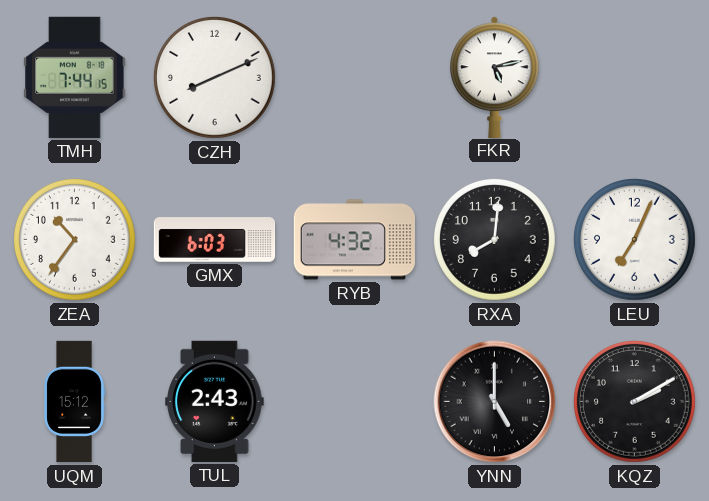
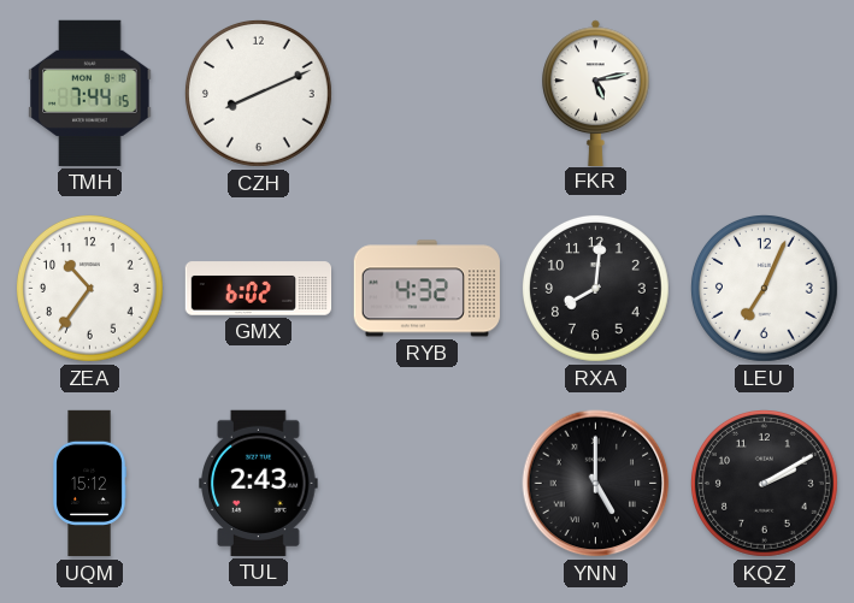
GMX: 6:03 -> 6:02 (259, 289)
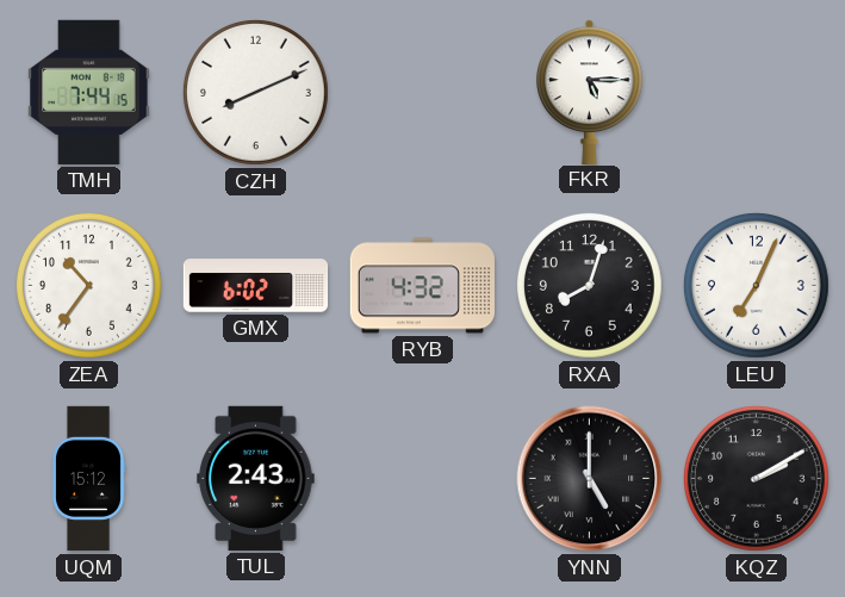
FKR: 5:13 -> 5:15 (590, 92)
RXA: 8:01 -> 8:03 (590, 286)
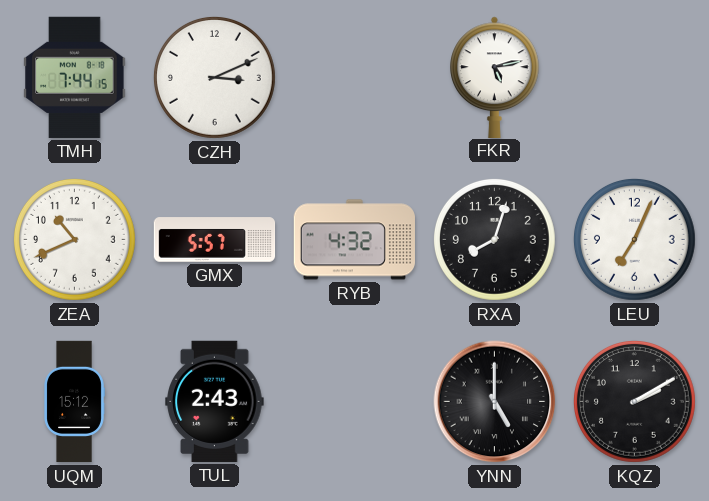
CZH: 8:11 -> 3:11 (215, 78)
FKR: 5:15 -> 5:13 (495, 77)
ZEA: 10:36 -> 10:41 (75, 240)
GMX: 6:02 -> 5:57 (215, 240)
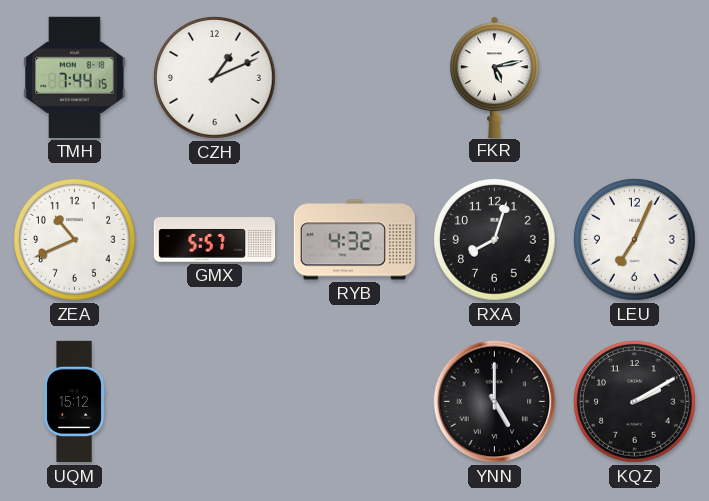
CZH: 3:11 -> 1:11 (215, 78)
TUL: 2:43 -> none (215, 401)
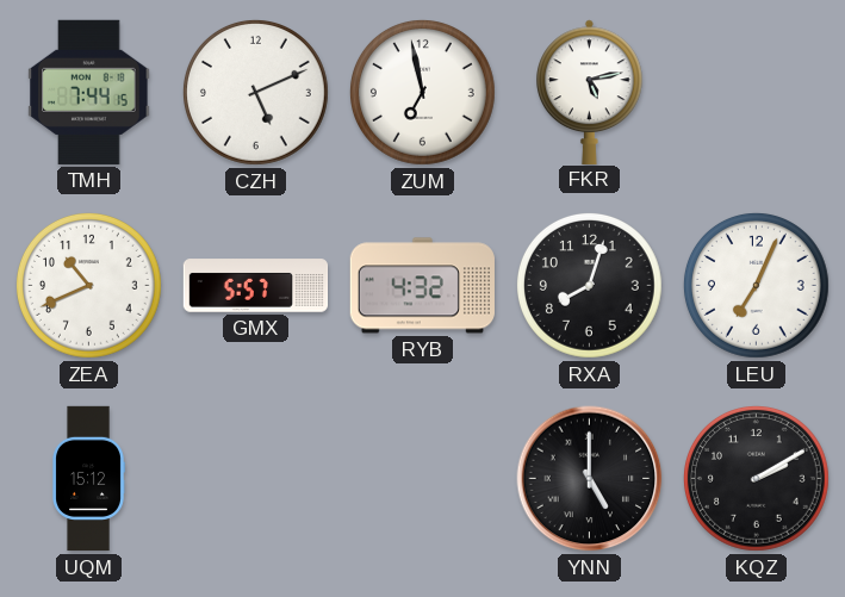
CZH: 1:11 -> 5:11 (256, 93)
ZUM: none -> 6:58 (423, 93)
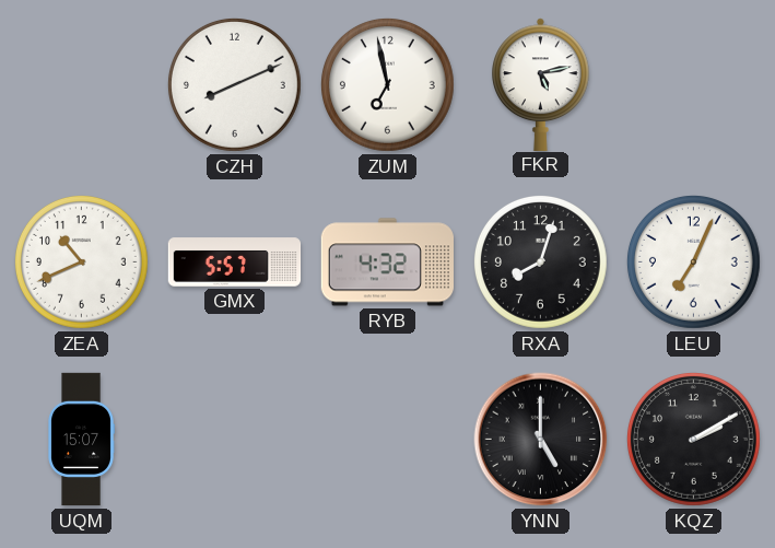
TMH: 7:44 -> none (89, 92)
CZH: 5:11 -> 8:11 (235, 85)
UQM: 15:12 -> 15:07 (81, 440)
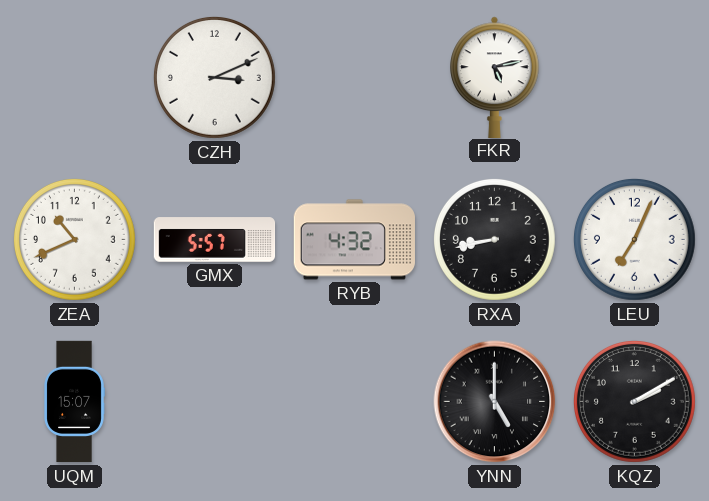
CZH: 8:11 -> 3:11 (215, 78)
ZUM: 6:58 -> none (388, 85)
RXA: 8:03 -> 8:43 (495, 240)
